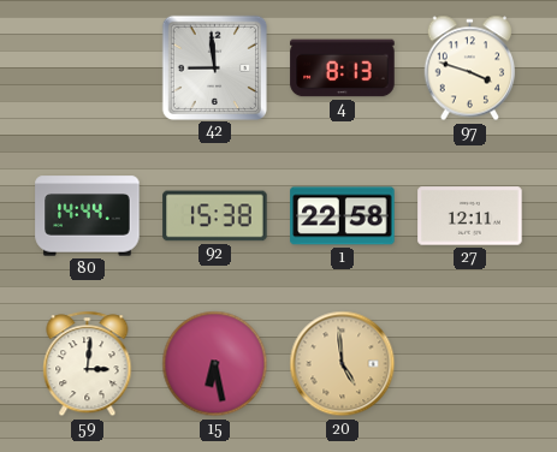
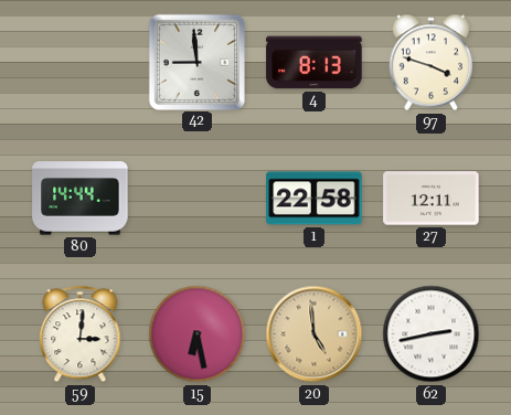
92: 15:38 -> none (215, 216)
62: none -> 2:43 (432, 334)
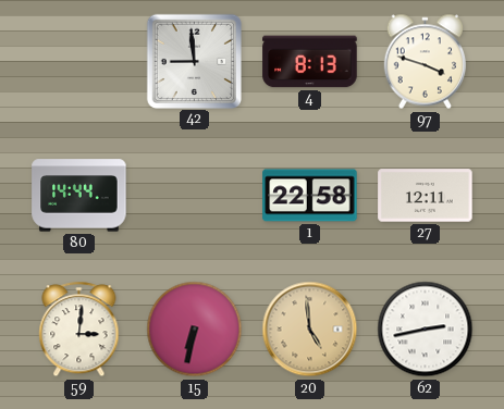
15: 6:28 -> 6:32 (195, 330)
